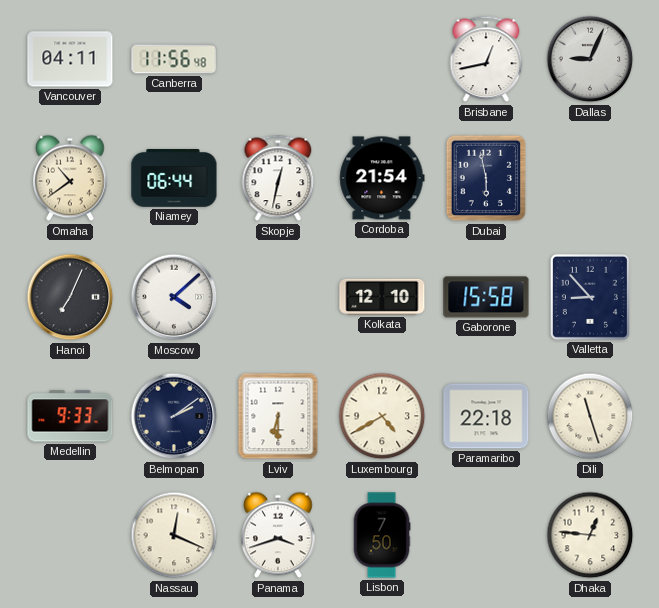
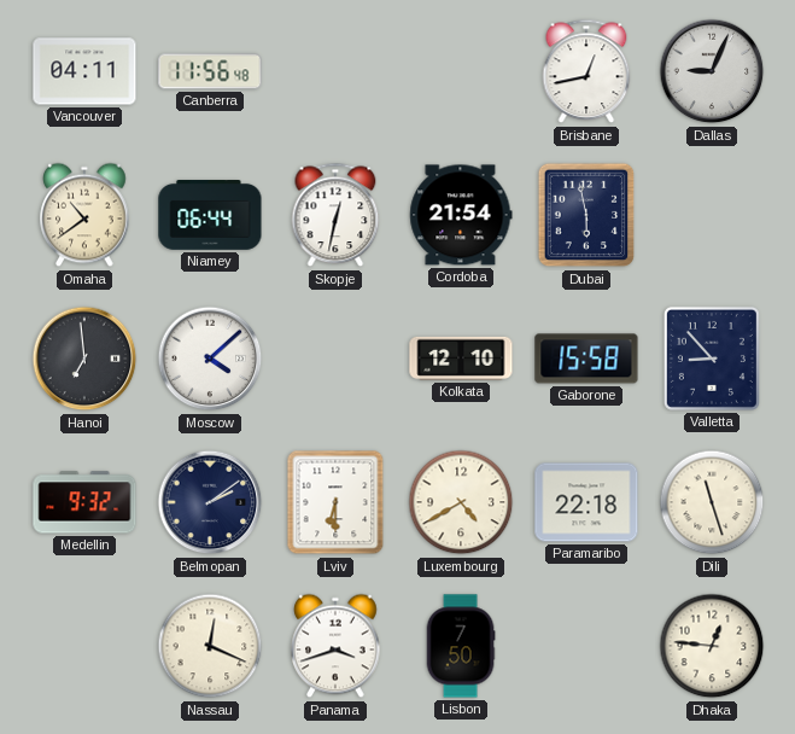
Hanoi: 7:04 -> 6:59 (84, 359)
Medellin: 9:33 -> 9:32 (84, 502)
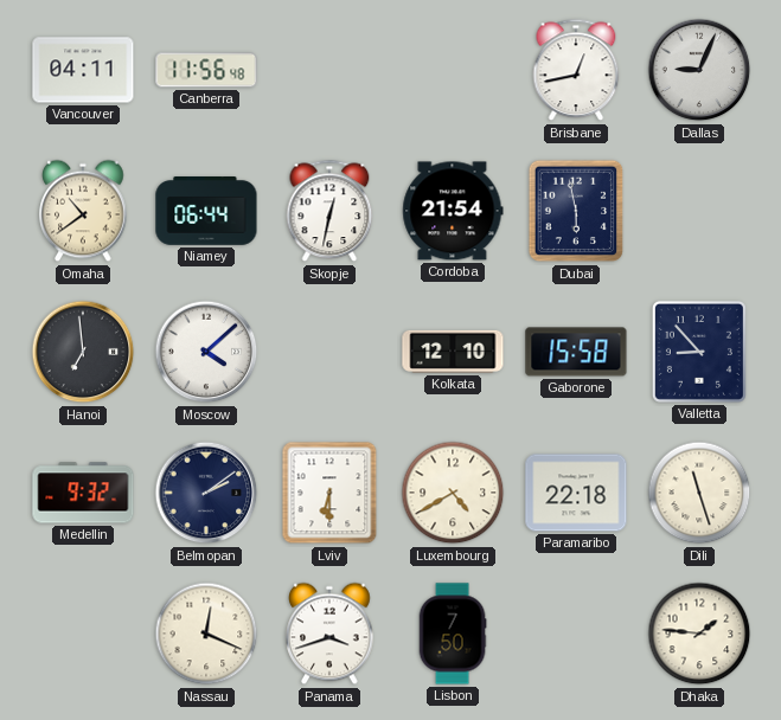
Dhaka: 12:46 -> 1:46 (699, 634)
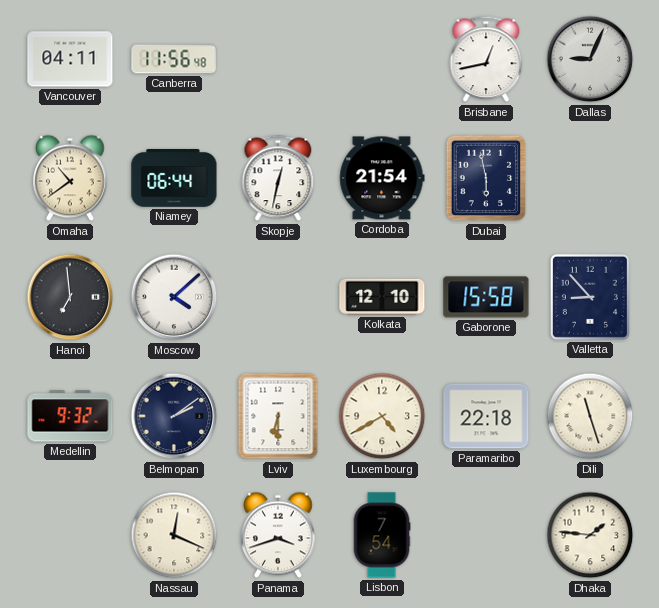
Lisbon: 7:50 -> 7:54 (382, 535)
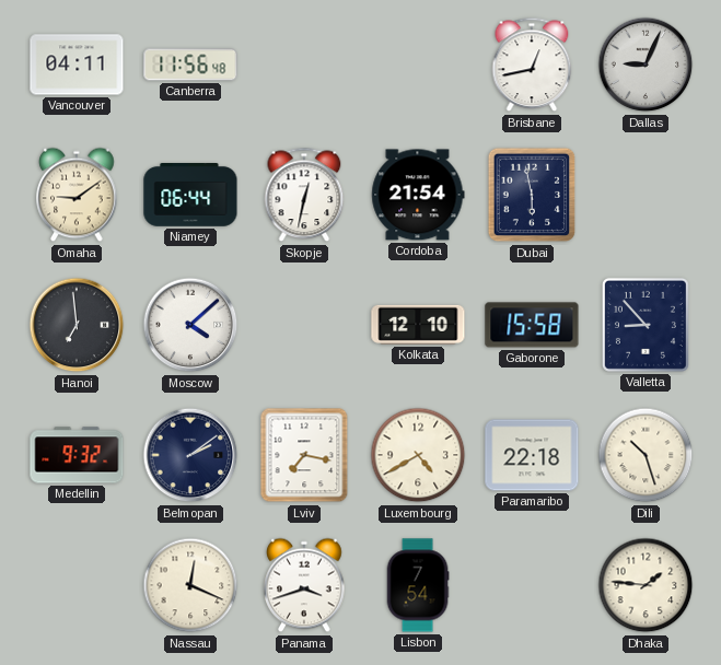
Omaha: 10:39 -> 9:09 (77, 195)
Lviv: 6:30 -> 7:17 (304, 455)
Dili: 11:27 -> 10:27 (646, 455)
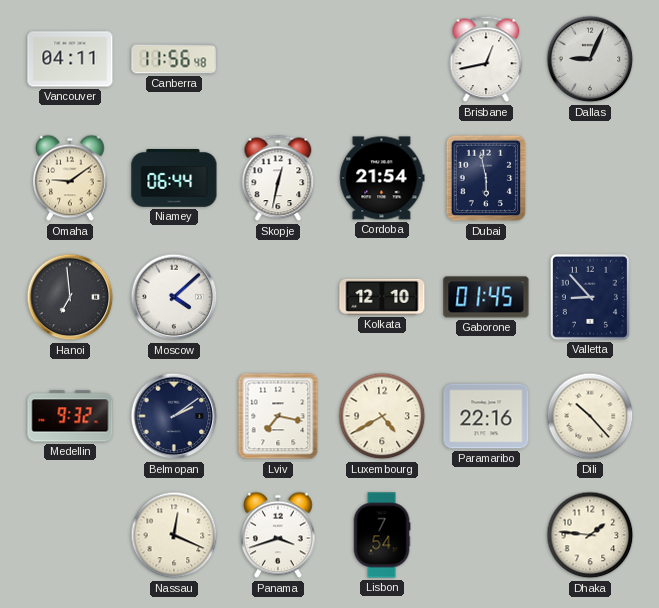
Gaborone: 15:58 -> 01:45 (486, 297)
Paramaribo: 22:18 -> 22:16 (486, 416)
Dili: 10:27 -> 10:23 (590, 416)
